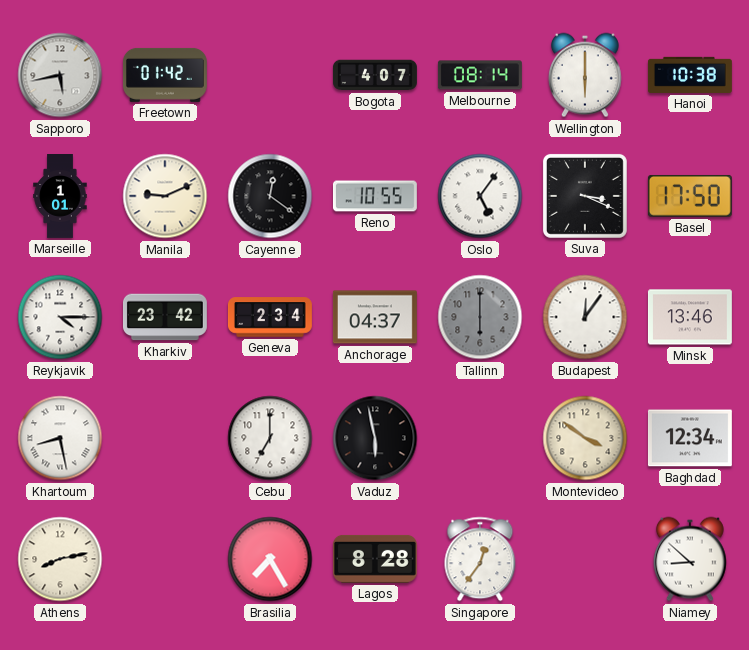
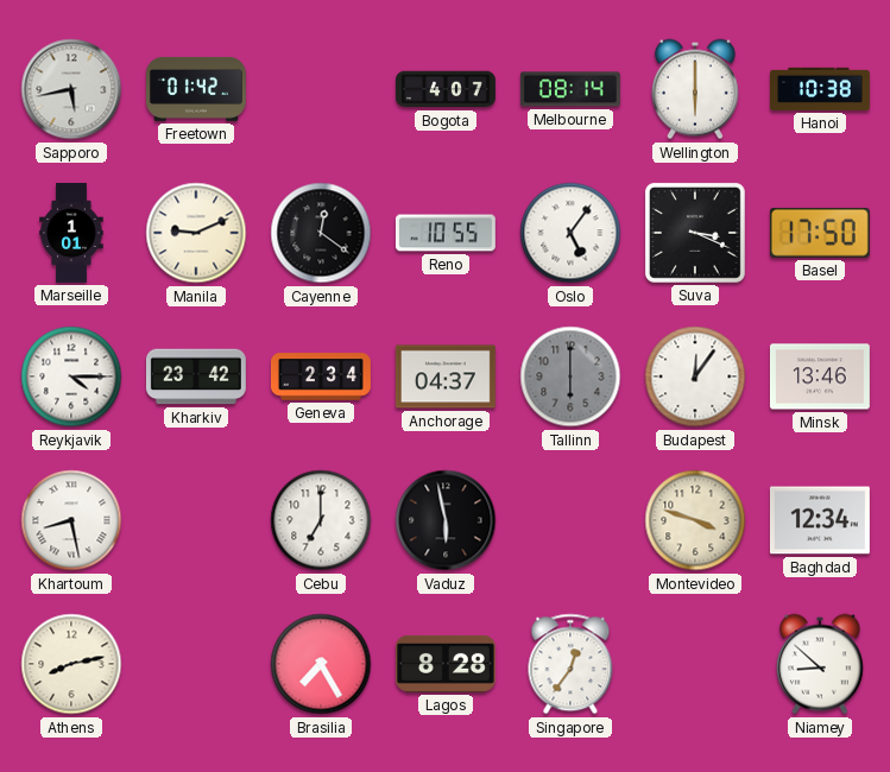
Montevideo: 3:51 -> 3:48 (695, 520)
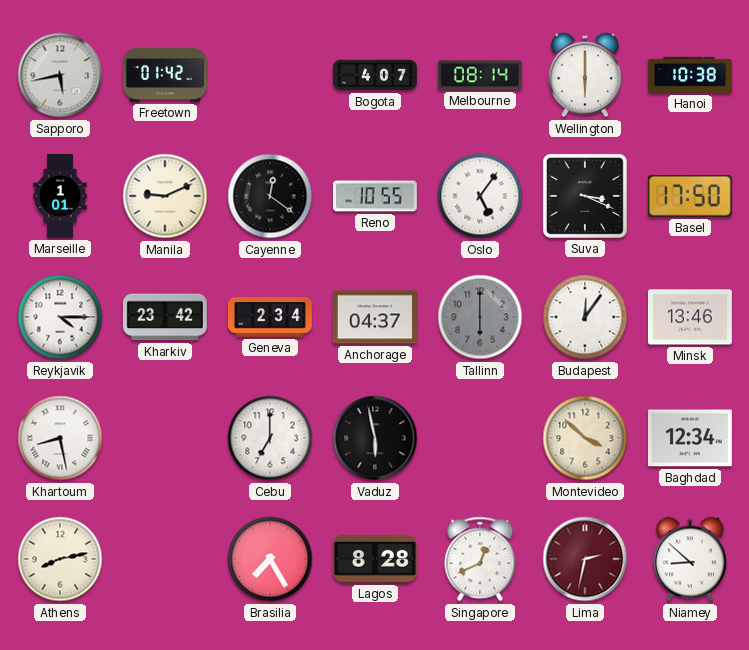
Montevideo: 3:48 -> 3:52 (585, 438)
Singapore: 12:36 -> 12:41 (480, 559)
Lima: none -> 2:32 (585, 559)
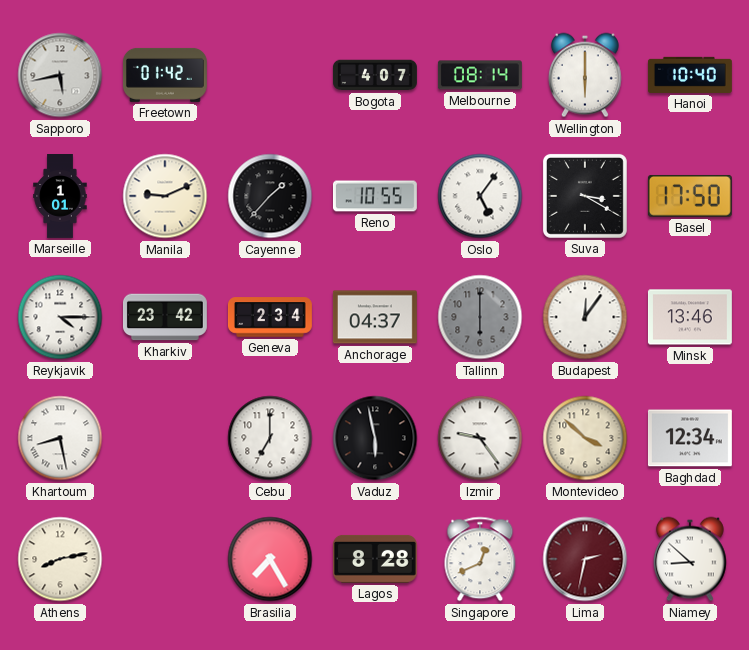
Hanoi: 10:38 -> 10:40 (690, 75)
Cayenne: 12:21 -> 1:37 (270, 196)
Suva: 3:19 -> 3:20 (585, 196)
Izmir: none -> 9:24 (480, 438)
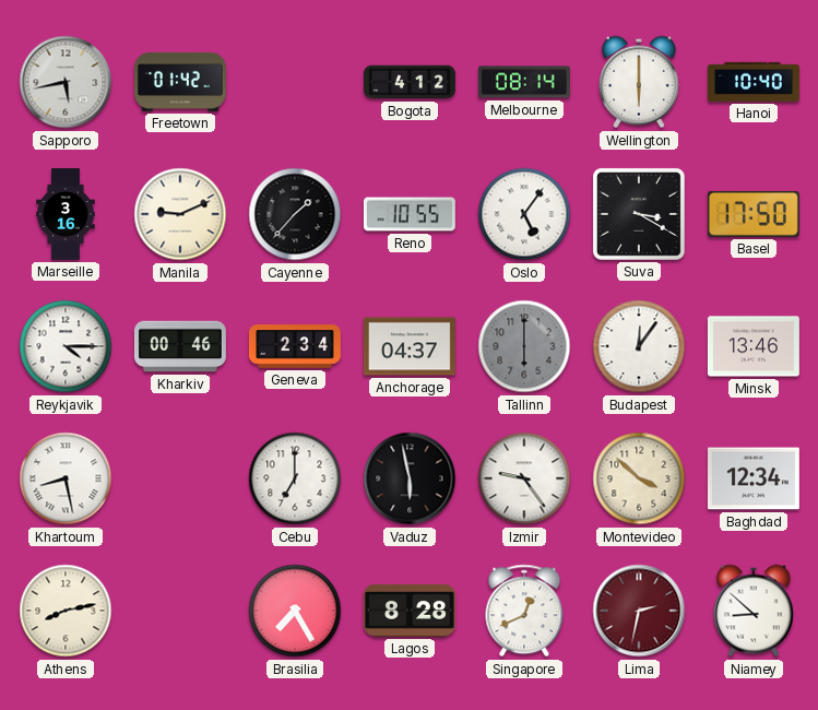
Bogota: 4:07 -> 4:12 (410, 82)
Marseille: 1:01 -> 3:16 (66, 215)
Kharkiv: 23:42 -> 00:46 (180, 346)
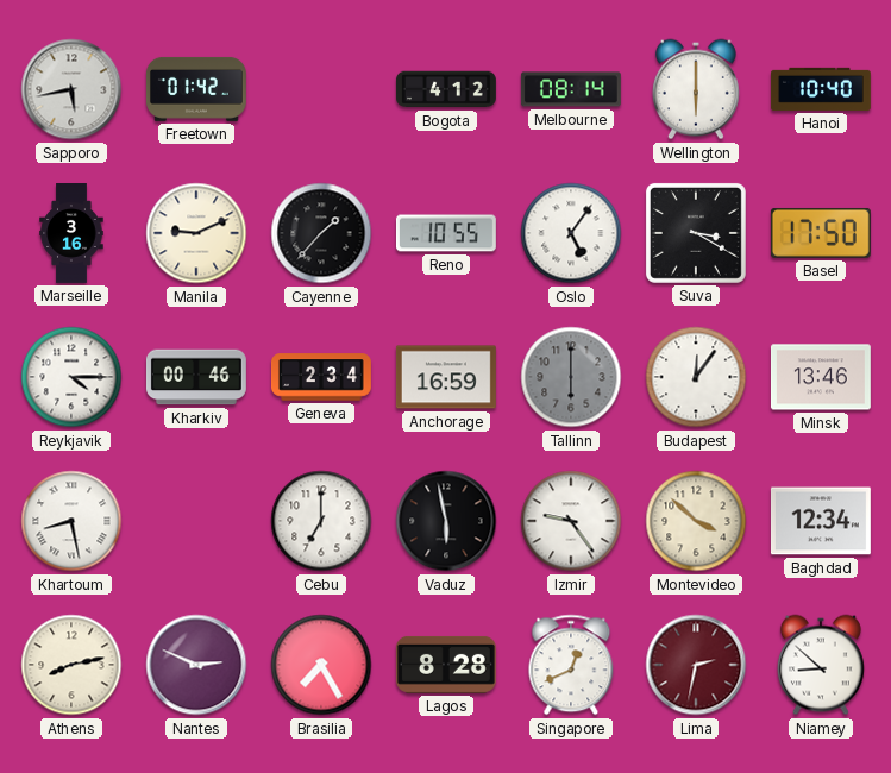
Anchorage: 04:37 -> 16:59 (446, 377)
Nantes: none -> 2:49 (196, 665)
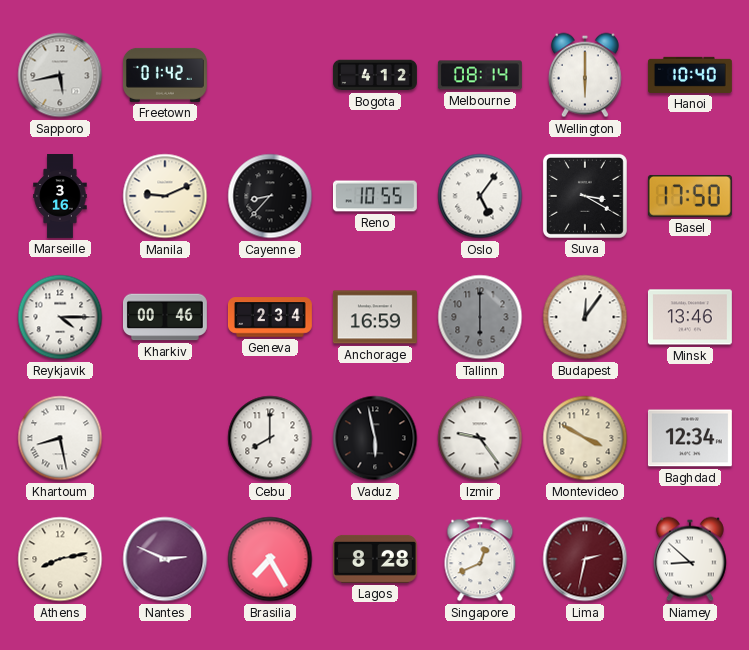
Cayenne: 1:37 -> 8:37 (270, 196)
Cebu: 7:00 -> 8:00 (270, 438)
Montevideo: 3:52 -> 3:50 (585, 438)
